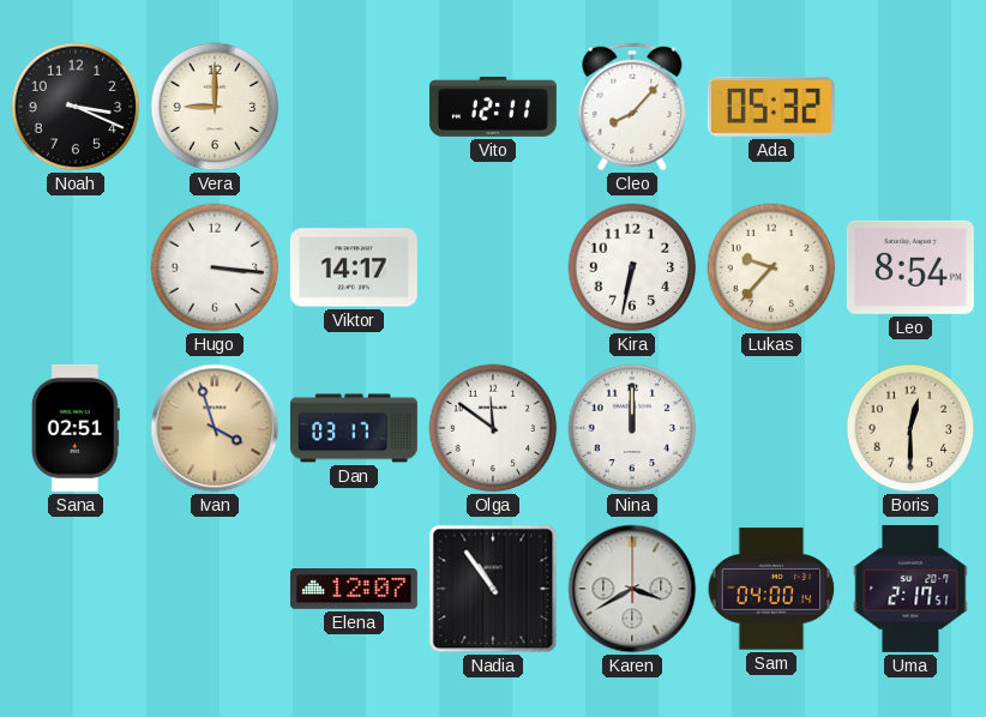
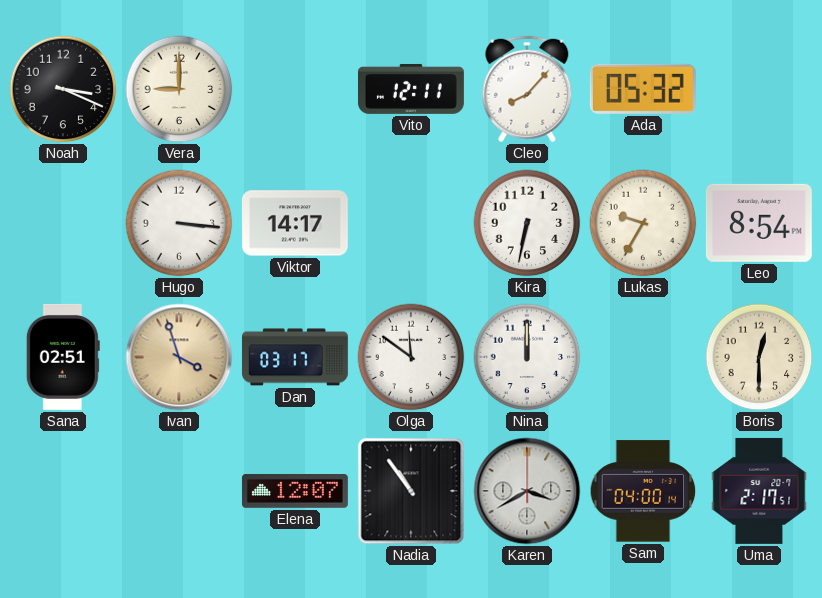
Lukas: 9:37 -> 9:35 (643, 223)
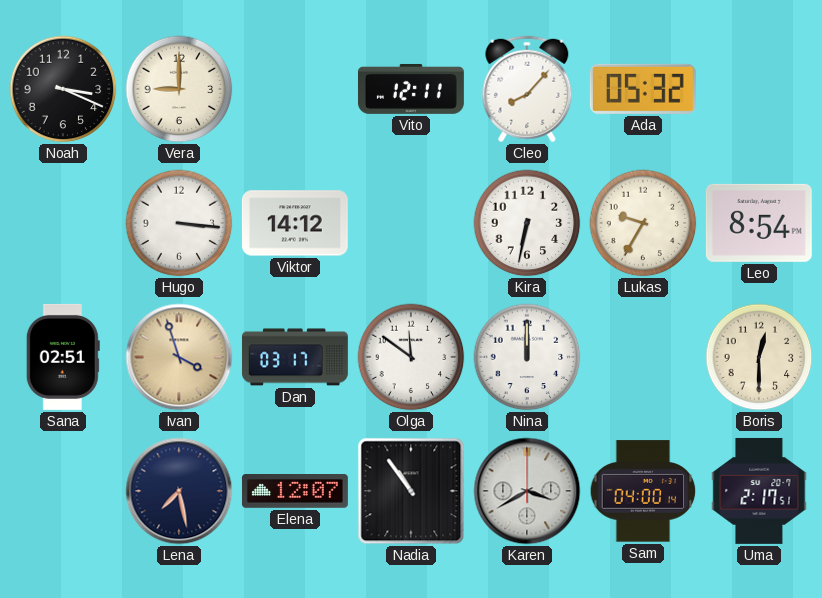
Viktor: 14:17 -> 14:12 (295, 223)
Lena: none -> 7:28 (179, 491)
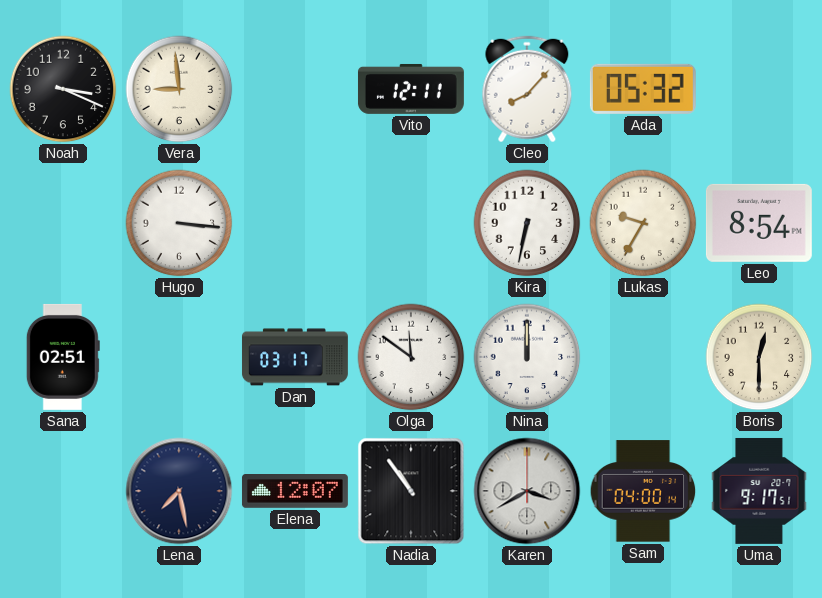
Vera: 9:00 -> 8:59 (179, 89)
Viktor: 14:12 -> none (295, 223)
Ivan: 3:57 -> none (179, 357)
Uma: 2:17 -> 9:17 (759, 491)
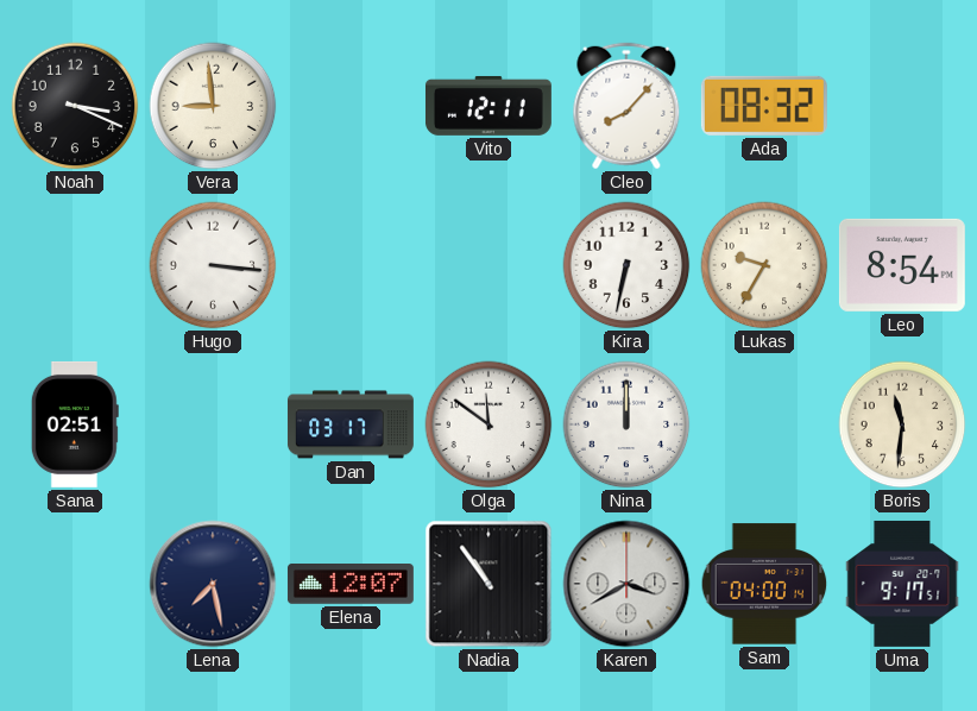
Ada: 05:32 -> 08:32 (764, 106)
Boris: 12:30 -> 11:31 (902, 424)
